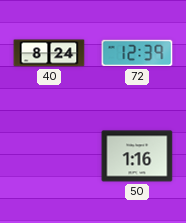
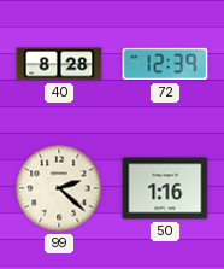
40: 8:24 -> 8:28 (59, 64)
99: none -> 2:22 (59, 188)
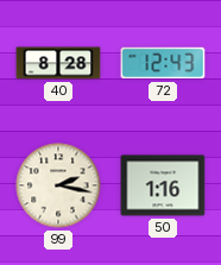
72: 12:39 -> 12:43 (163, 63)
99: 2:22 -> 2:17 (58, 185)
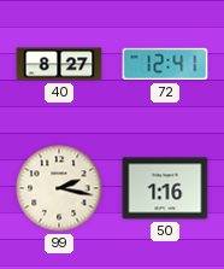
40: 8:28 -> 8:27 (59, 64)
72: 12:43 -> 12:41 (165, 64)
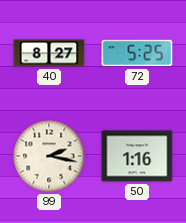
72: 12:41 -> 5:25 (137, 53)
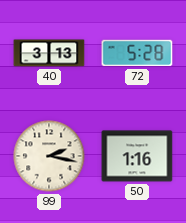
40: 8:27 -> 3:13 (49, 53)
72: 5:25 -> 5:28 (137, 53)
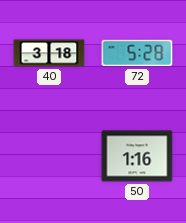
40: 3:13 -> 3:18 (49, 53)
99: 2:17 -> none (49, 156)
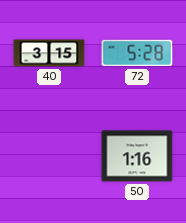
40: 3:18 -> 3:15 (49, 53)
